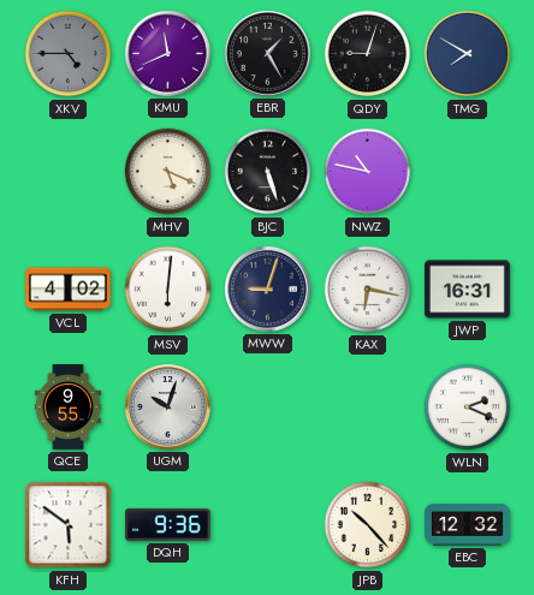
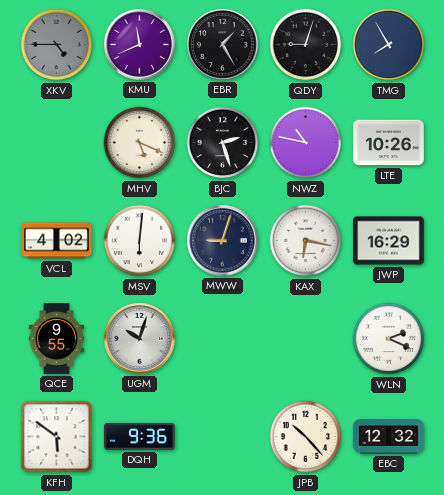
TMG: 7:50 -> 7:55 (389, 45)
BJC: 5:27 -> 2:27 (223, 143)
LTE: none -> 10:26 (389, 143)
JWP: 16:31 -> 16:29 (389, 241)
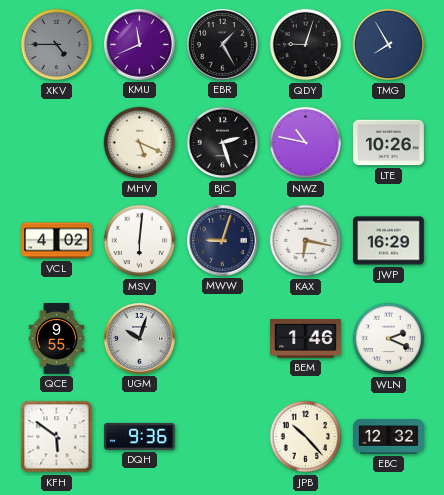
BEM: none -> 1:46 (306, 338)
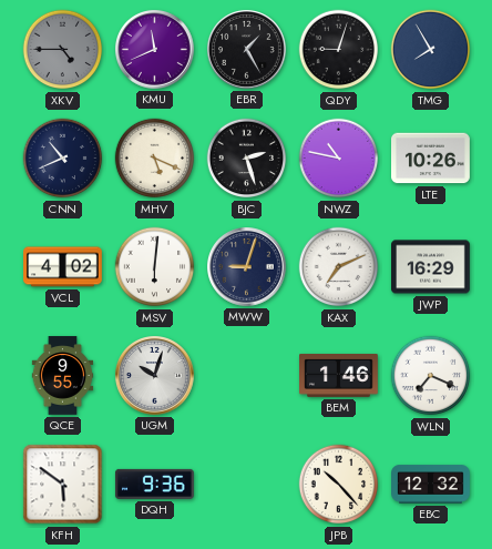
CNN: none -> 10:41 (63, 159)
KAX: 6:17 -> 7:11 (339, 267)
WLN: 2:19 -> 7:19 (431, 376)
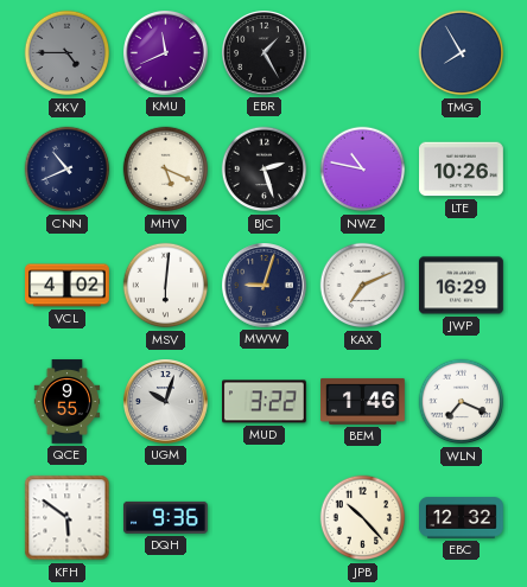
QDY: 9:03 -> none (339, 50)
MUD: none -> 3:22 (265, 402)
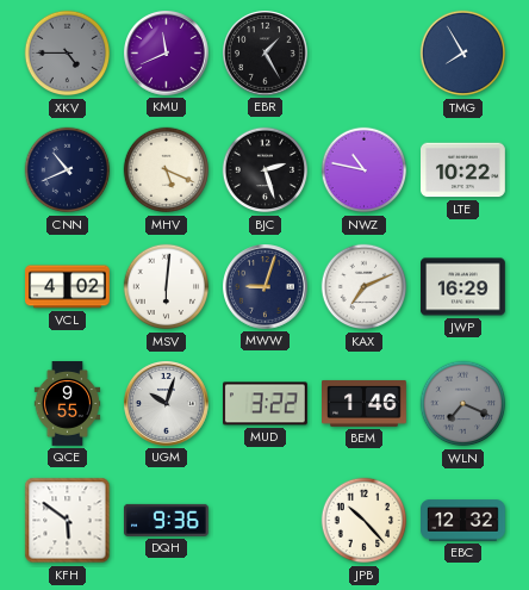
LTE: 10:26 -> 10:22 (463, 170)
WLN dial: white -> grey (463, 404)
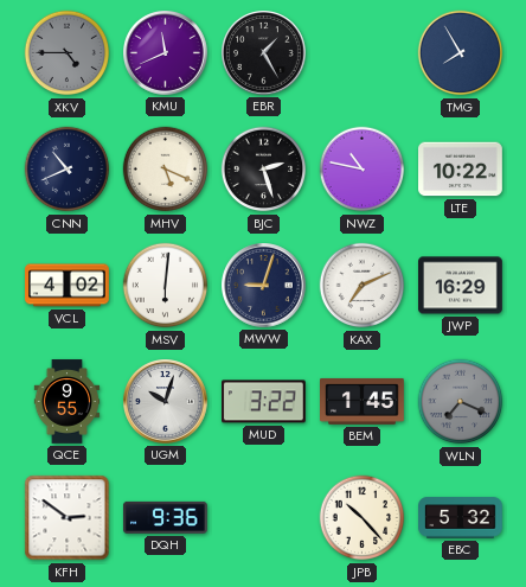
BEM: 1:46 -> 1:45 (363, 401)
KFH: 5:51 -> 2:51 (68, 518)
EBC: 12:32 -> 5:32 (461, 518)
